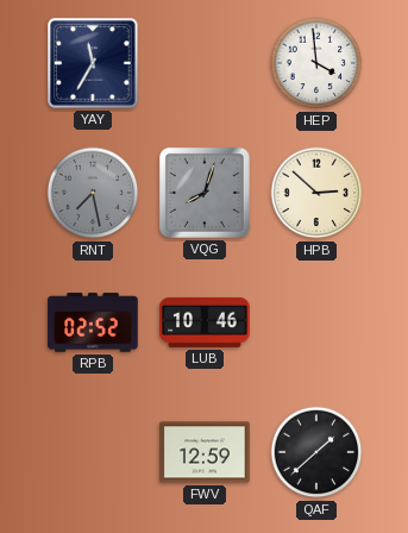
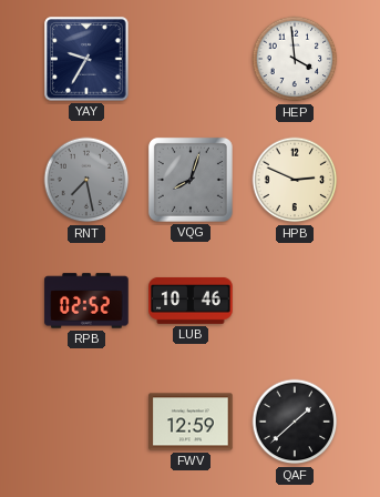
YAY: 11:35 -> 9:35 (86, 59)
HPB: 2:52 -> 2:49 (295, 180)
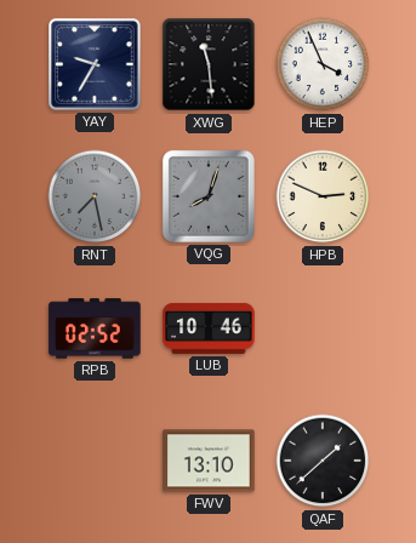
XWG: none -> 11:29 (209, 64)
HEP: 3:59 -> 3:56 (323, 64)
FWV: 12:59 -> 13:10 (209, 461)
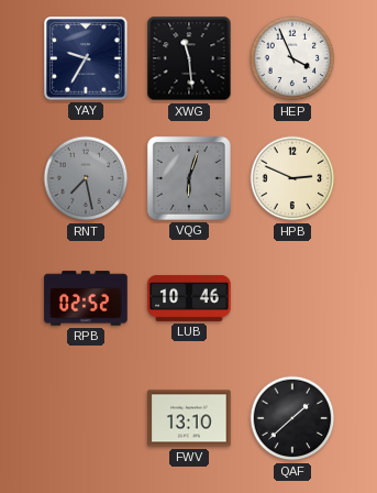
VQG: 8:03 -> 6:03 (189, 178)
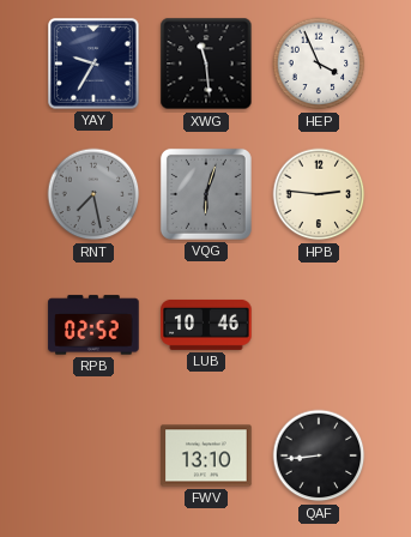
HPB: 2:49 -> 2:46 (319, 194)
QAF: 1:38 -> 8:44 (319, 455)
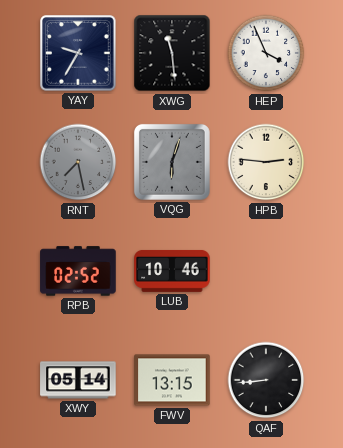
XWY: none -> 05:14 (78, 380)
FWV: 13:10 -> 13:15 (172, 380)
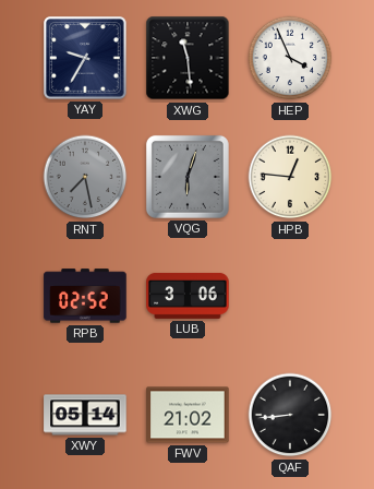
HPB: 2:46 -> 12:46 (290, 177)
LUB: 10:46 -> 3:06 (188, 296)
FWV: 13:15 -> 21:02 (188, 415)
